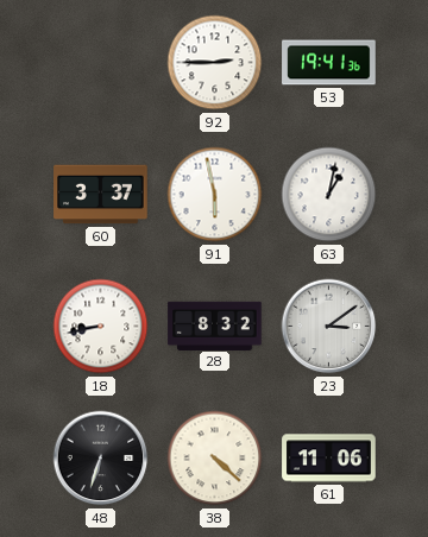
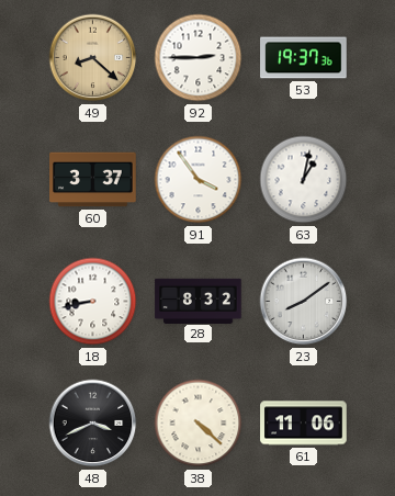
49: none -> 8:22 (93, 58)
53: 19:41 -> 19:37 (304, 58)
91: 5:58 -> 3:54 (199, 180)
23: 3:09 -> 8:09 (304, 302)
48: 6:33 -> 3:41 (93, 424)
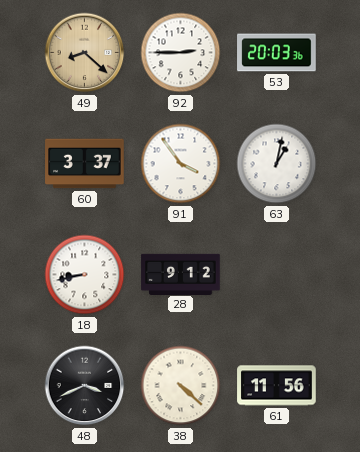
53: 19:37 -> 20:03 (277, 53)
28: 8:32 -> 9:12 (181, 274)
23: 8:09 -> none (304, 302)
61: 11:06 -> 11:56 (277, 386)
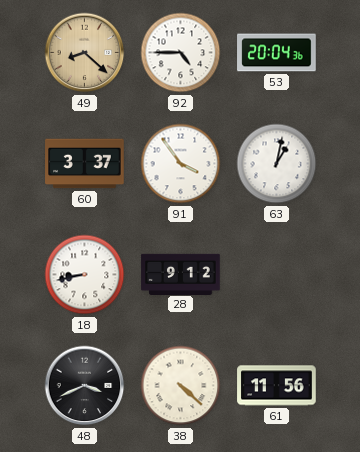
92: 2:45 -> 4:45 (181, 53)
53: 20:03 -> 20:04 (277, 53)
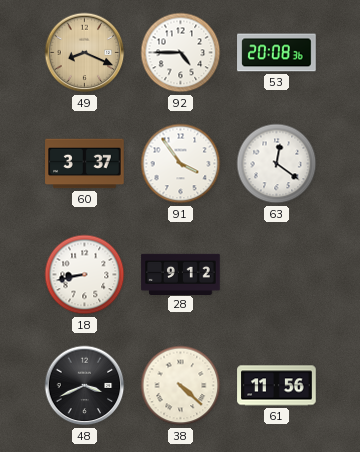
49: 8:22 -> 8:19 (85, 53)
53: 20:04 -> 20:08 (277, 53)
63: 1:02 -> 12:21 (277, 164)
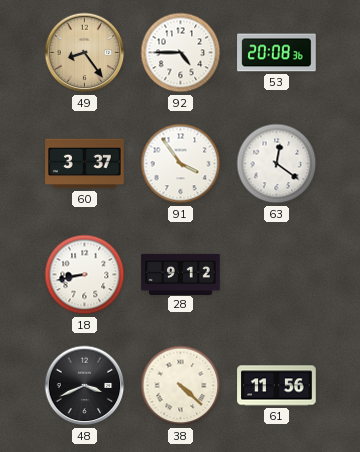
49: 8:19 -> 8:24 (85, 53)
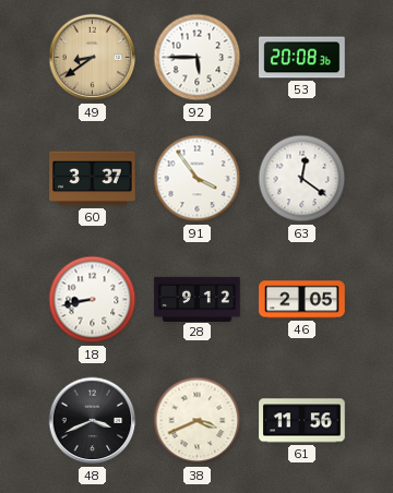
49: 8:24 -> 8:39 (93, 58)
92: 4:45 -> 5:45 (198, 58)
46: none -> 2:05 (302, 300)
38: 4:22 -> 3:41 (198, 421)
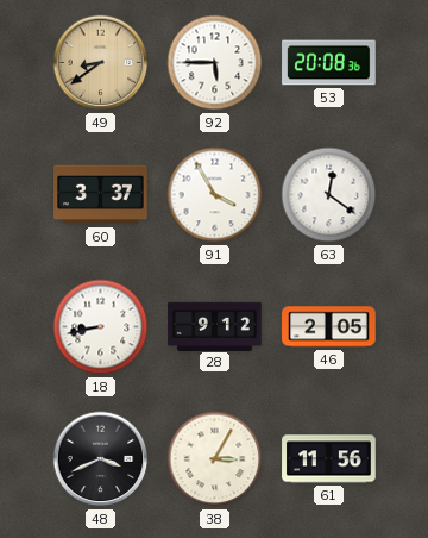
91: 3:54 -> 3:55 (215, 195)
38: 3:41 -> 3:05 (215, 459)
